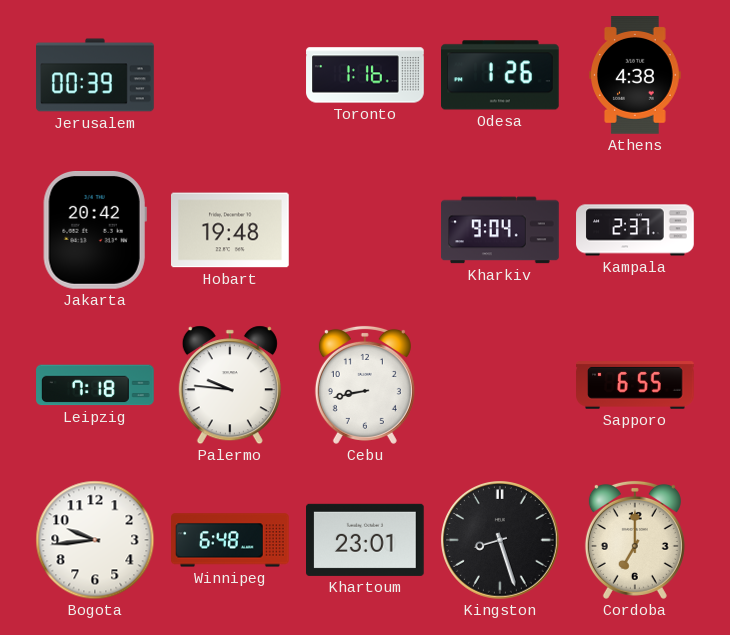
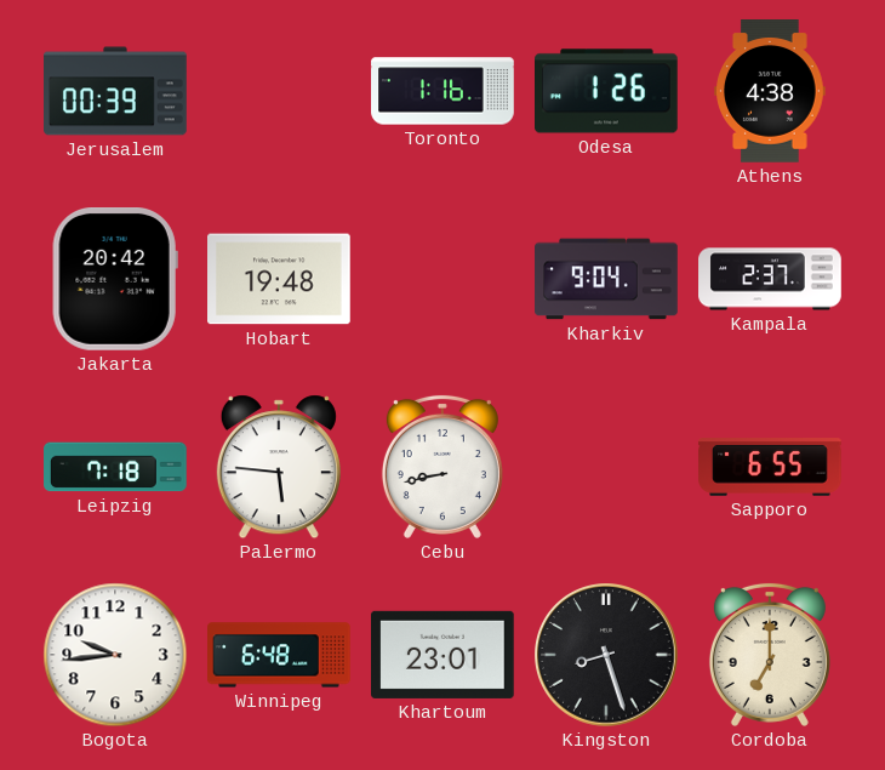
Palermo: 9:46 -> 5:46 (279, 467)
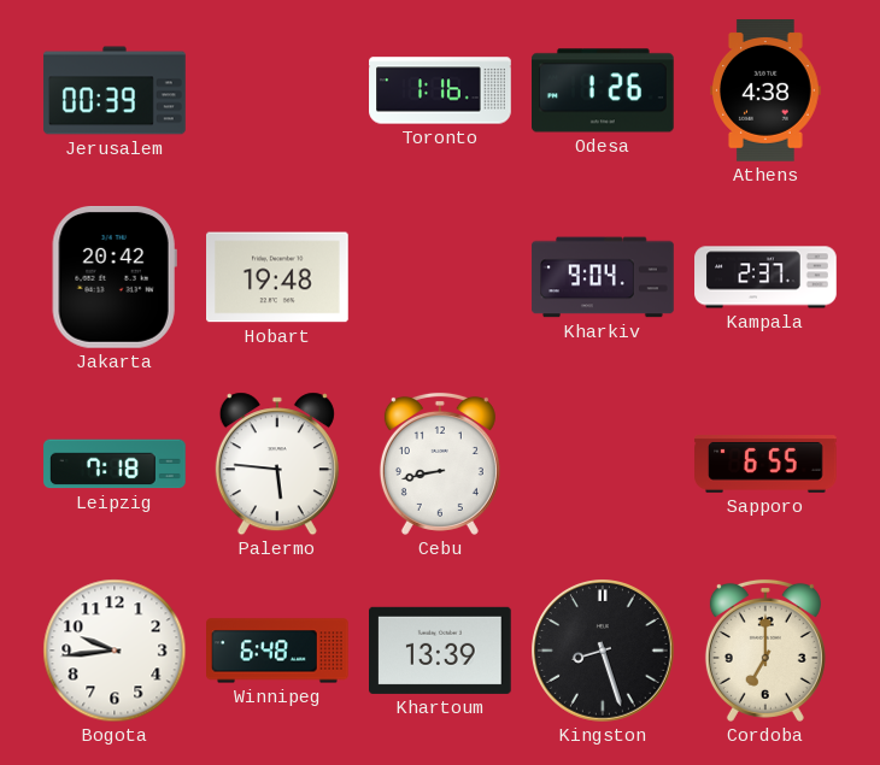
Khartoum: 23:01 -> 13:39 (441, 651)
